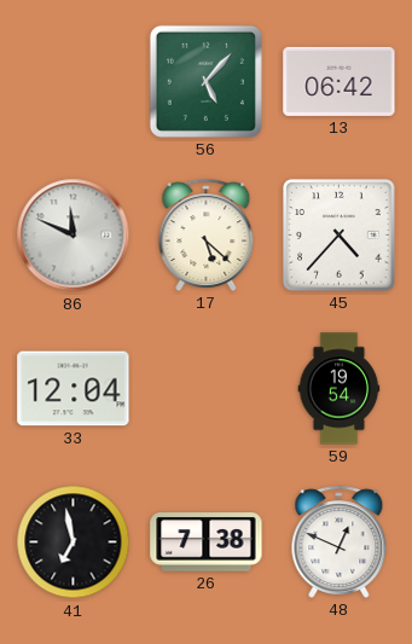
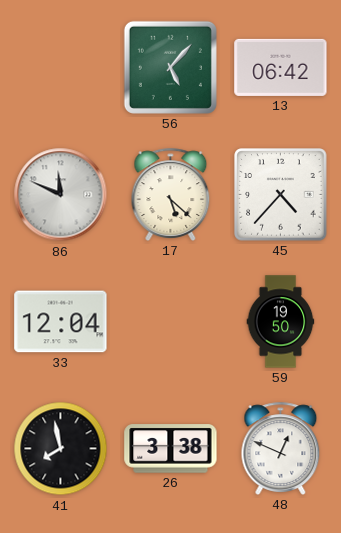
59: 19:54 -> 19:50 (281, 322)
41: 6:58 -> 7:58 (61, 449)
26: 7:38 -> 3:38 (171, 449)
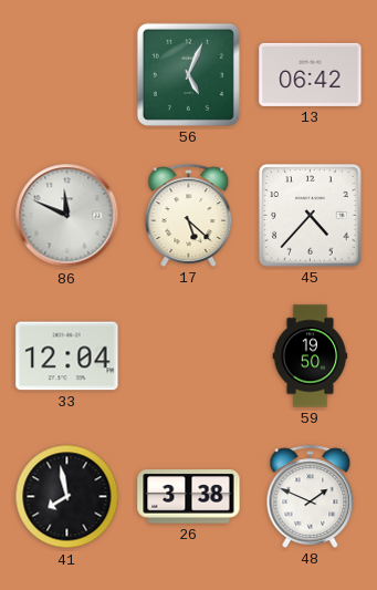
56: 5:07 -> 5:04 (188, 74)
48: 12:49 -> 1:49 (311, 496)
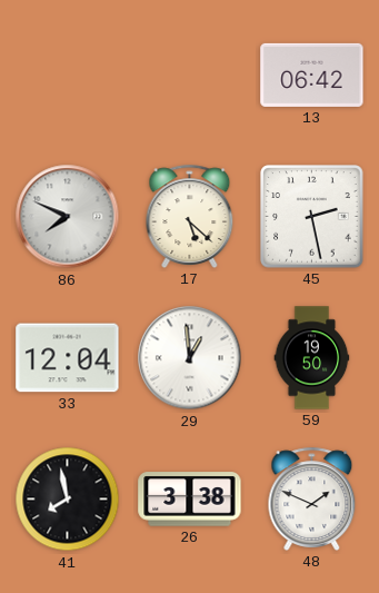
56: 5:04 -> none (188, 74)
86: 11:49 -> 7:49 (68, 217)
45: 4:37 -> 2:28 (312, 217)
29: none -> 12:59 (190, 358)
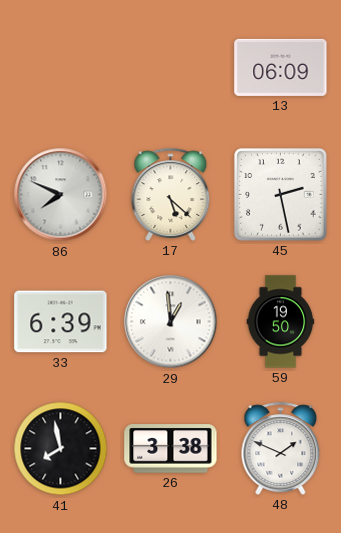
13: 06:42 -> 06:09 (281, 67)
33: 12:04 -> 6:39 (61, 322)
